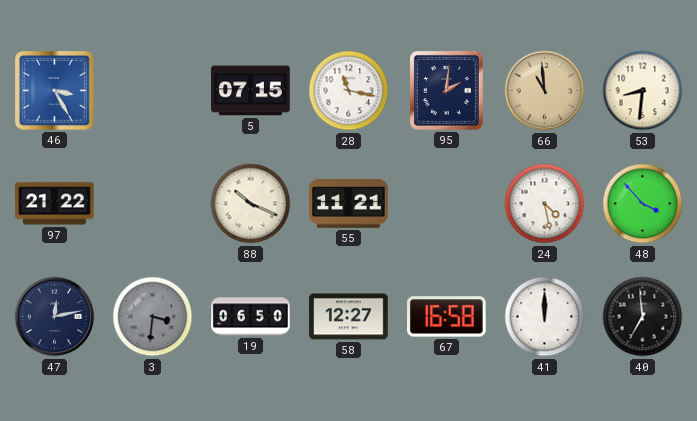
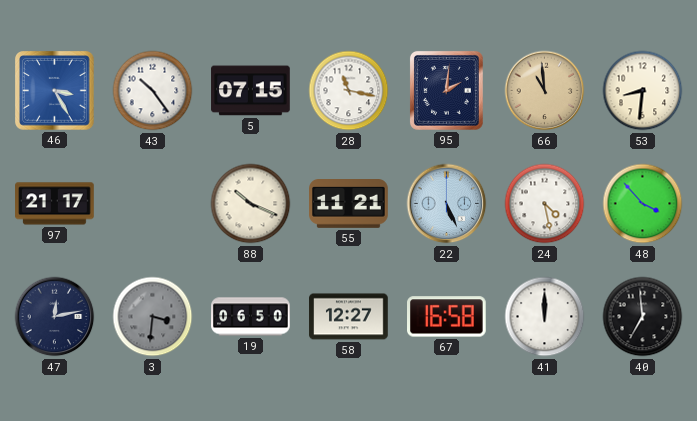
43: none -> 10:24 (153, 91)
97: 21:22 -> 21:17 (55, 204)
22: none -> 5:26 (447, 204)
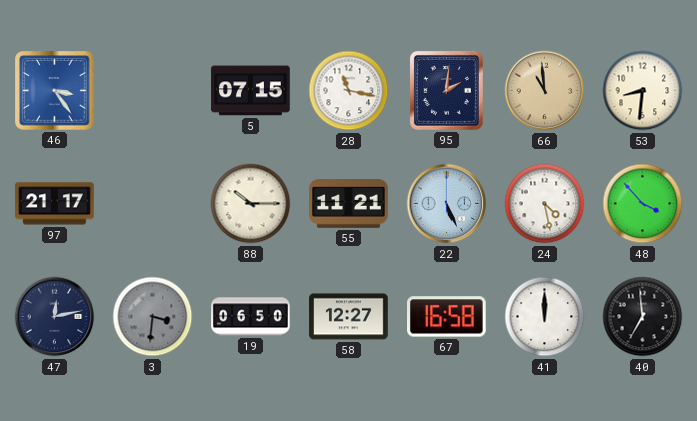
46: 3:25 -> 3:24 (55, 91)
43: 10:24 -> none (153, 91)
88: 10:19 -> 10:15 (251, 204)
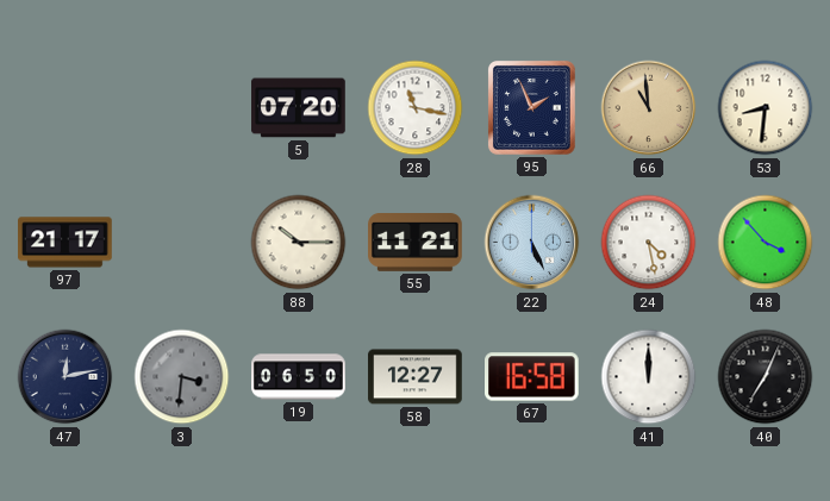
46: 3:24 -> none (55, 91)
5: 07:15 -> 07:20 (299, 108)
95: 2:01 -> 1:56 (531, 107)
40: 6:59 -> 7:04 (766, 377)
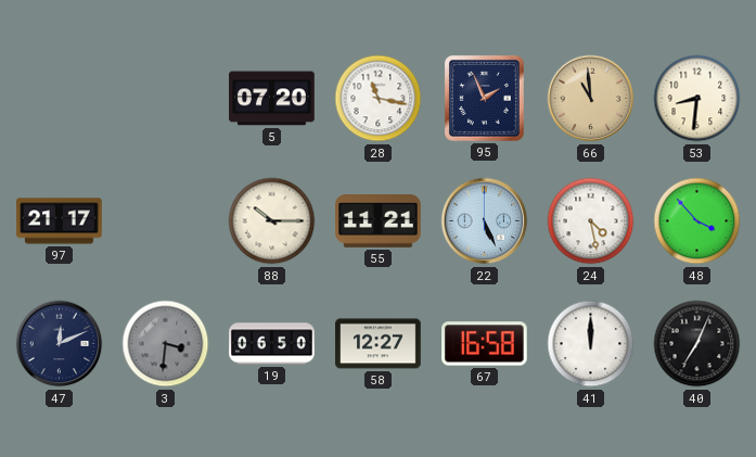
47: 12:13 -> 12:11 (60, 344)
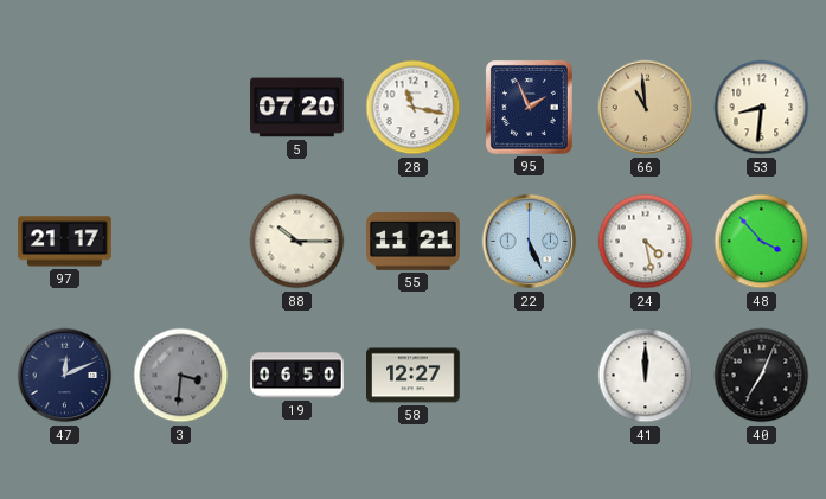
67: 16:58 -> none (485, 344)
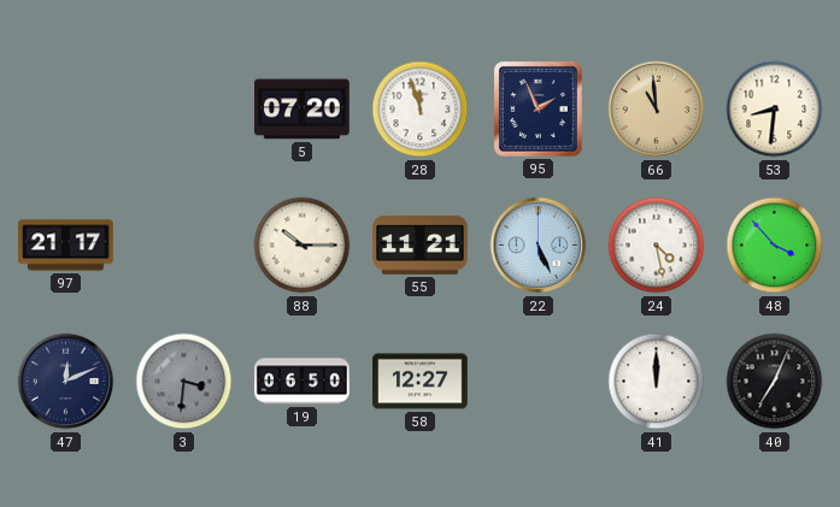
28: 11:17 -> 11:57 (421, 110)
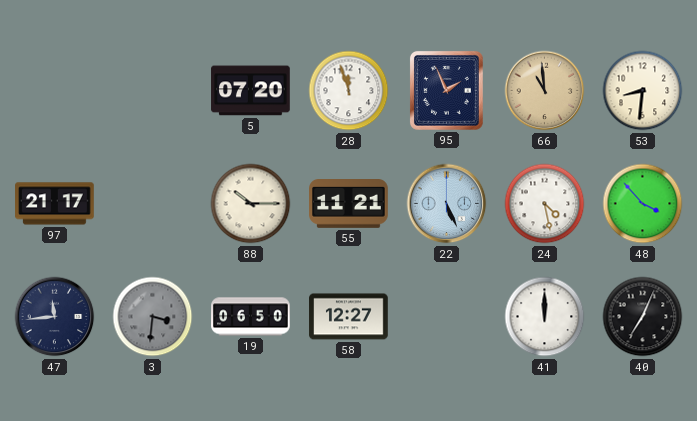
47: 12:11 -> 11:44 (55, 317)
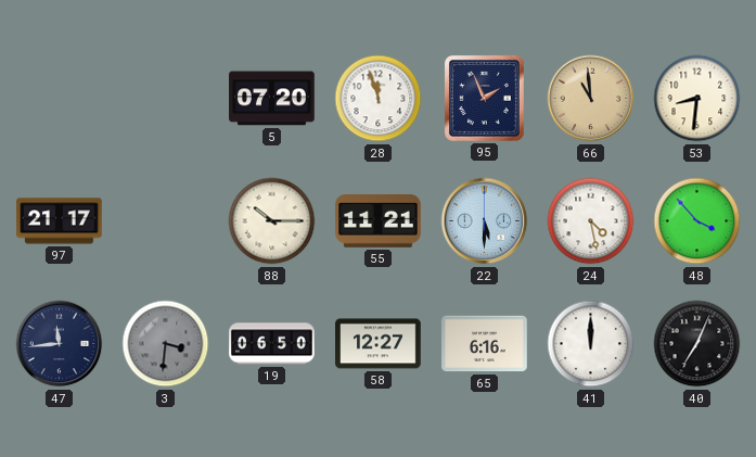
22: 5:26 -> 5:30 (485, 221)
65: none -> 6:16 (485, 344)
